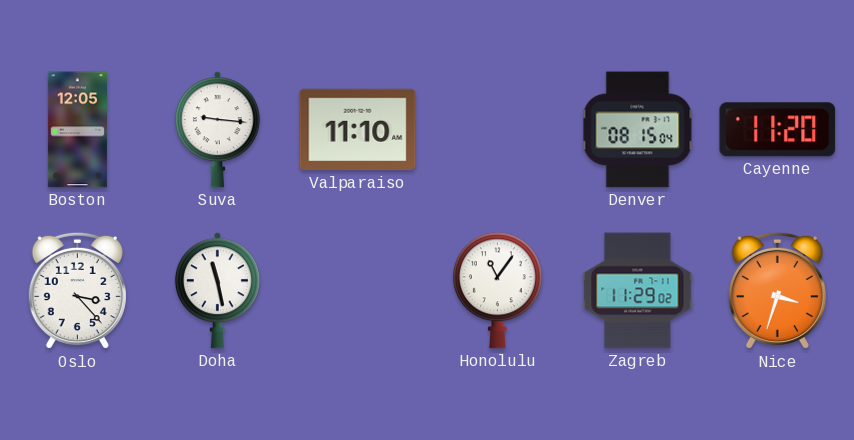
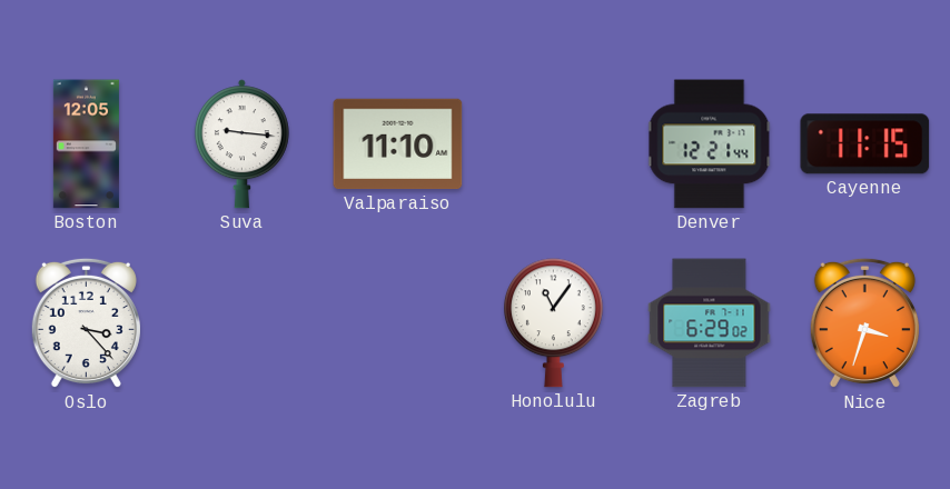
Denver: 08:15 -> 12:21 (710, 144)
Cayenne: 11:20 -> 11:15 (865, 144)
Doha: 11:28 -> none (217, 291)
Zagreb: 11:29 -> 6:29 (710, 323)
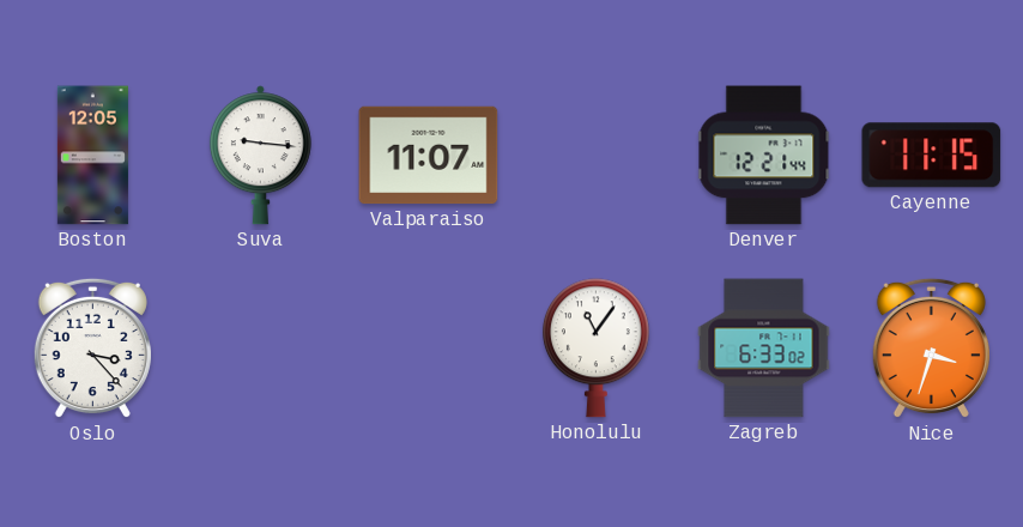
Valparaiso: 11:10 -> 11:07 (429, 156)
Zagreb: 6:29 -> 6:33 (764, 349)
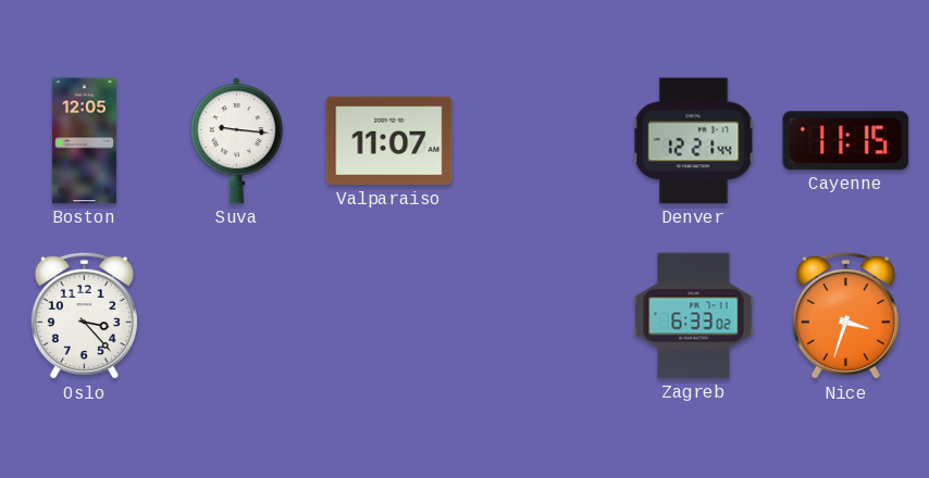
Honolulu: 11:06 -> none (595, 349)
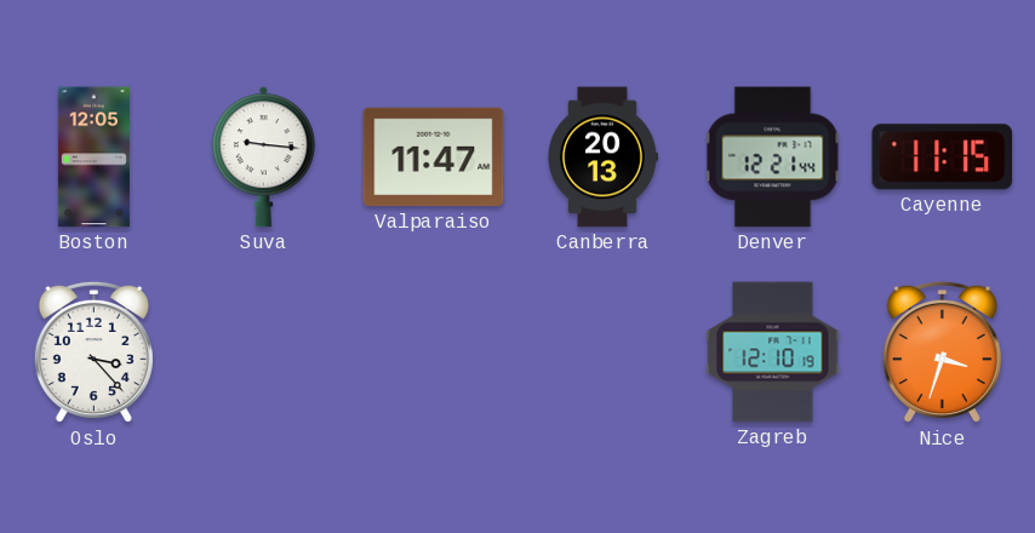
Valparaiso: 11:07 -> 11:47 (434, 157)
Canberra: none -> 20:13 (604, 157)
Zagreb: 6:33 -> 12:10 (773, 353)
